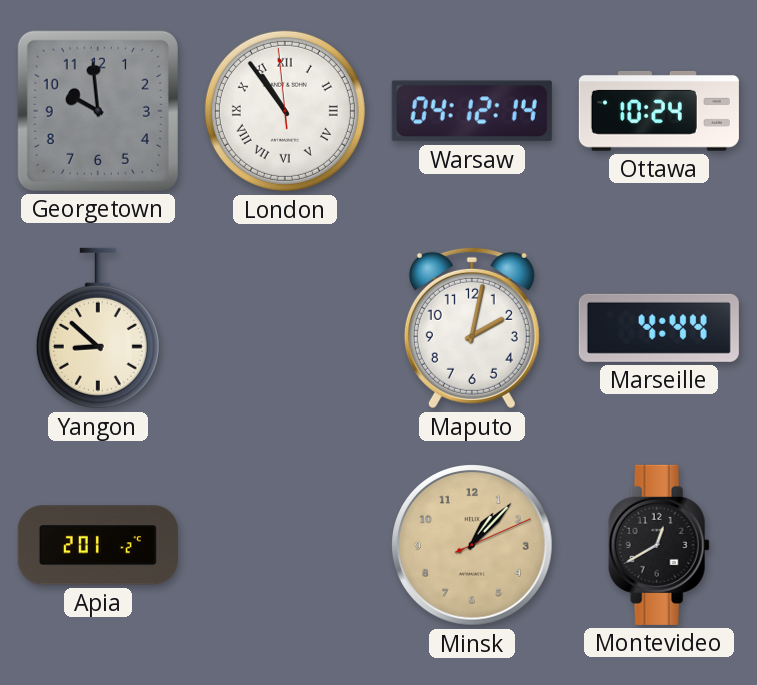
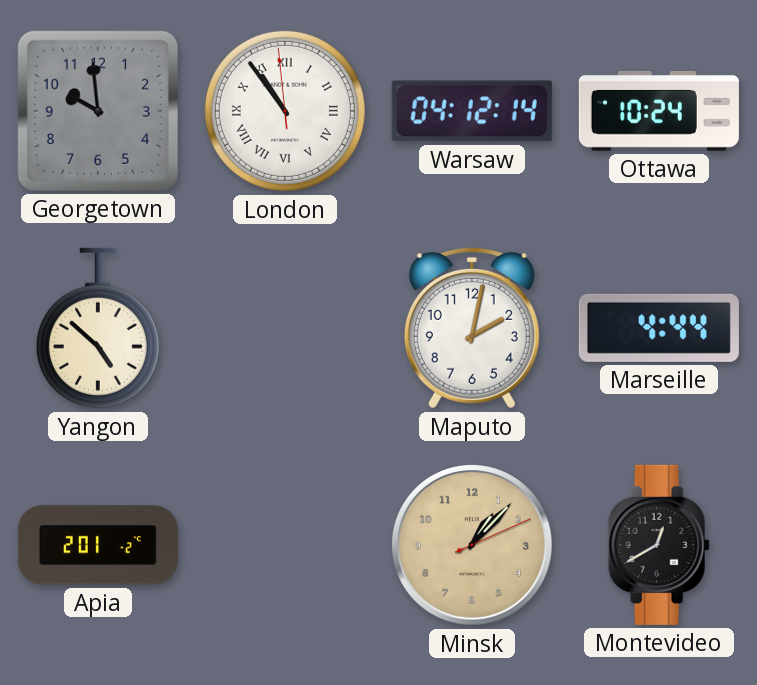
Yangon: 8:52 -> 4:52 (98, 328)
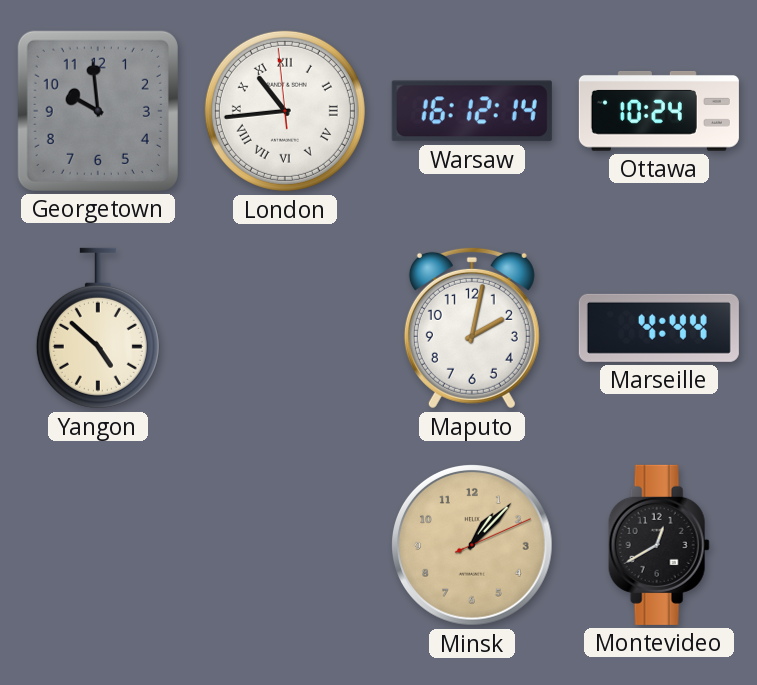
London: 10:53 -> 10:43 (285, 111)
Warsaw: 04:12 -> 16:12 (472, 111)
Apia: 2:01 -> none (98, 545)
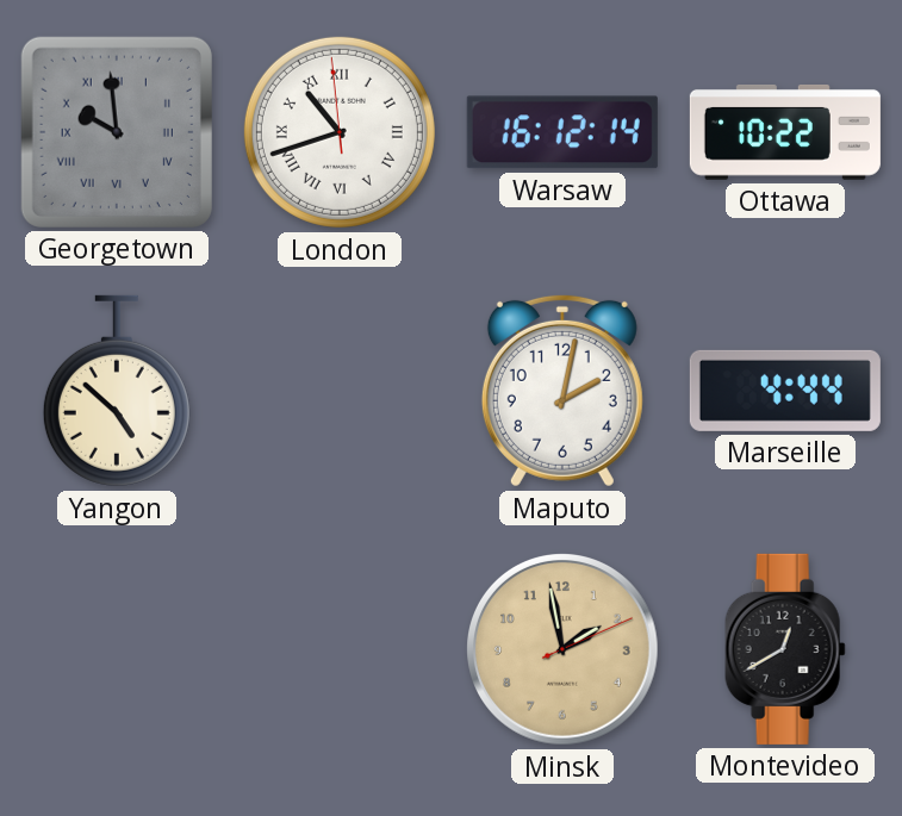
Georgetown numerals: Arabic -> Roman (117, 132)
London: 10:43 -> 10:41 (340, 132)
Ottawa: 10:24 -> 10:22 (785, 133)
Minsk: 1:07 -> 1:58 (564, 650)
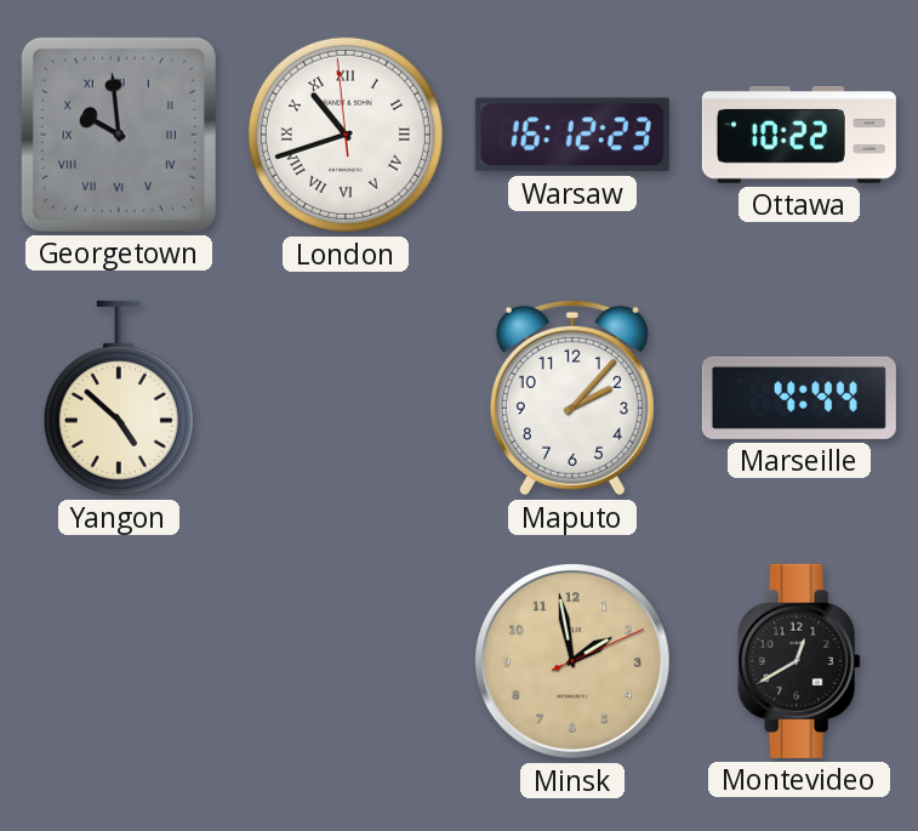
Warsaw: 16:12:14 -> 16:12:23 (572, 135)
Maputo: 2:02 -> 2:07 (572, 398)
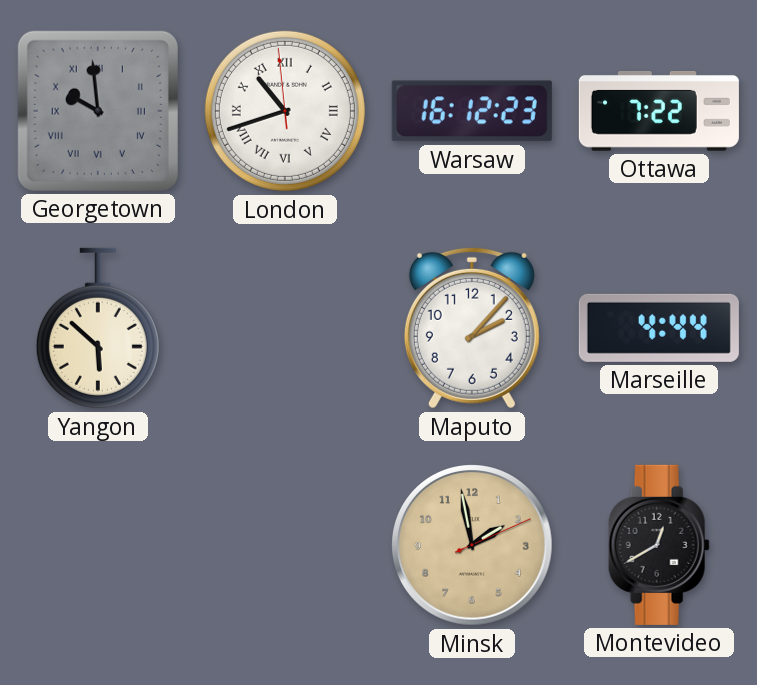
Ottawa: 10:22 -> 7:22 (659, 112)
Yangon: 4:52 -> 5:52 (98, 328)
